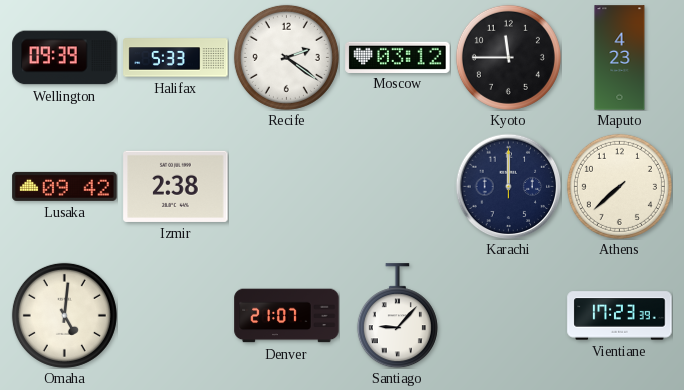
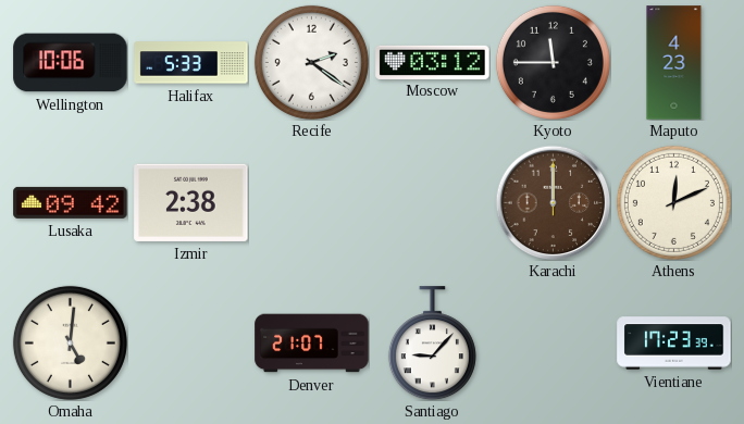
Wellington: 09:39 -> 10:06 (71, 63)
Karachi dial: navy -> brown (553, 202)
Athens: 7:38 -> 12:11 (673, 202)
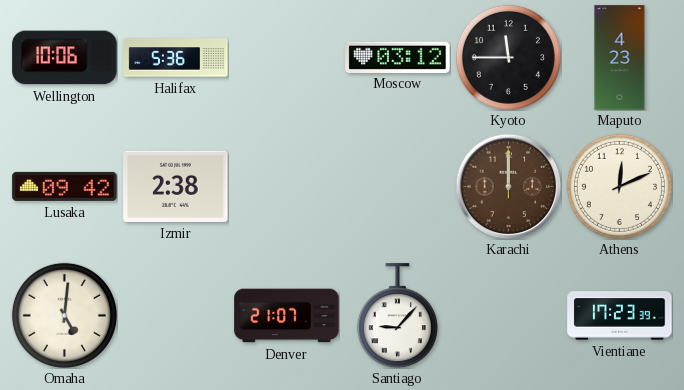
Halifax: 5:33 -> 5:36 (176, 58)
Recife: 2:21 -> none (311, 62)
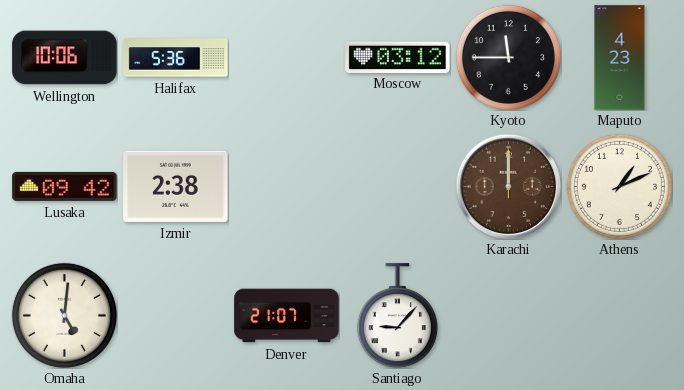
Athens: 12:11 -> 1:11 (619, 186)
Vientiane: 17:23 -> none (620, 316)
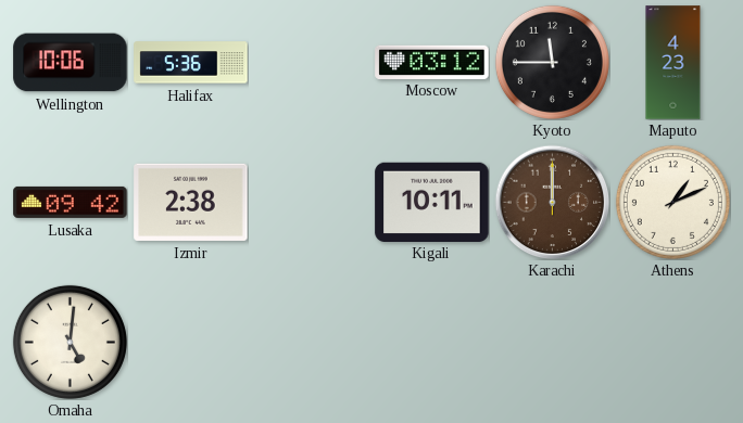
Kigali: none -> 10:11 (432, 202)
Denver: 21:07 -> none (287, 316)
Santiago: 9:07 -> none (397, 316)
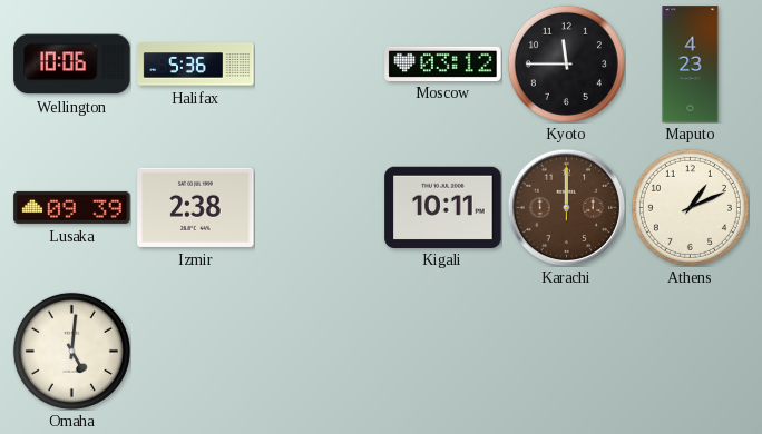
Lusaka: 09:42 -> 09:39 (72, 207)
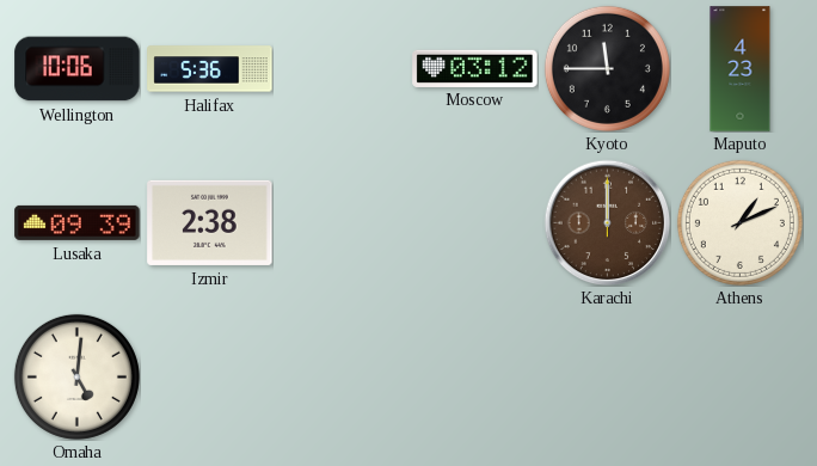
Kigali: 10:11 -> none (443, 207)
